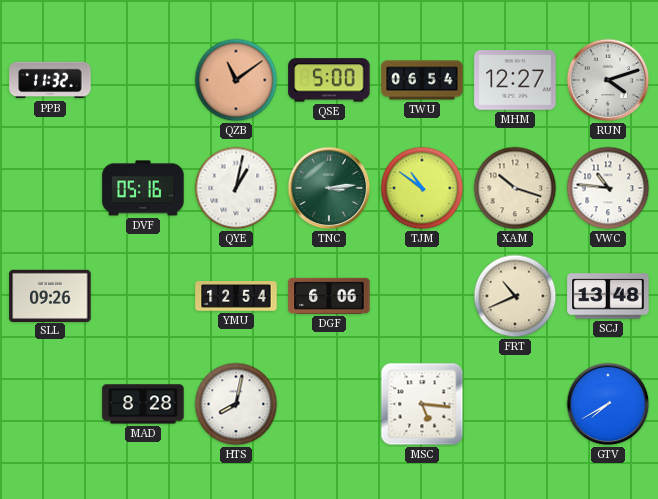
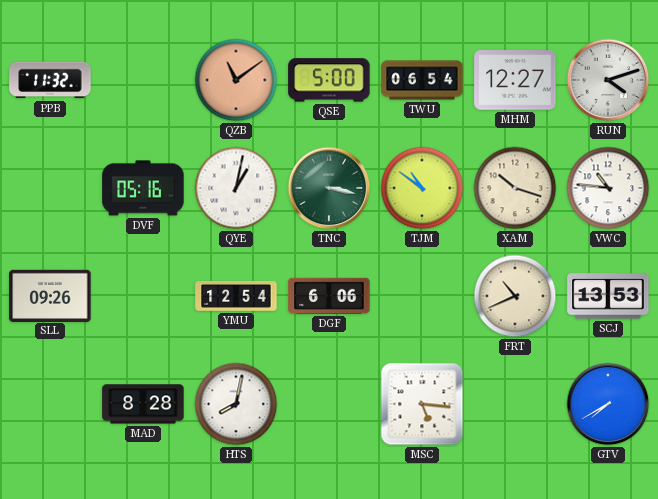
TNC: 3:14 -> 3:17 (329, 188)
SCJ: 13:48 -> 13:53 (608, 296)
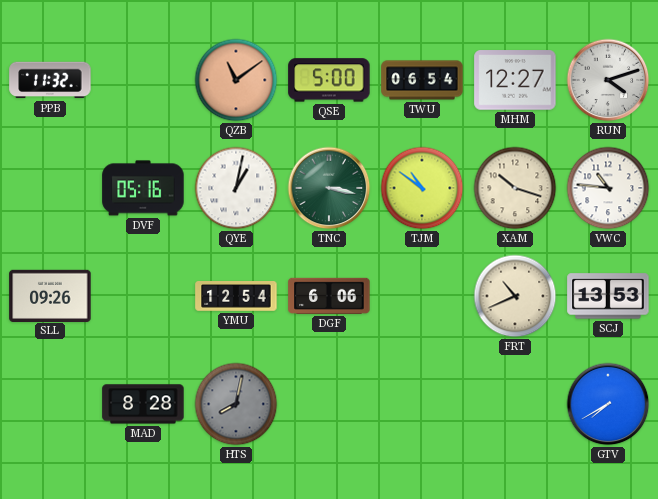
HTS dial: white -> grey (236, 404)
MSC: 5:16 -> none (422, 404)
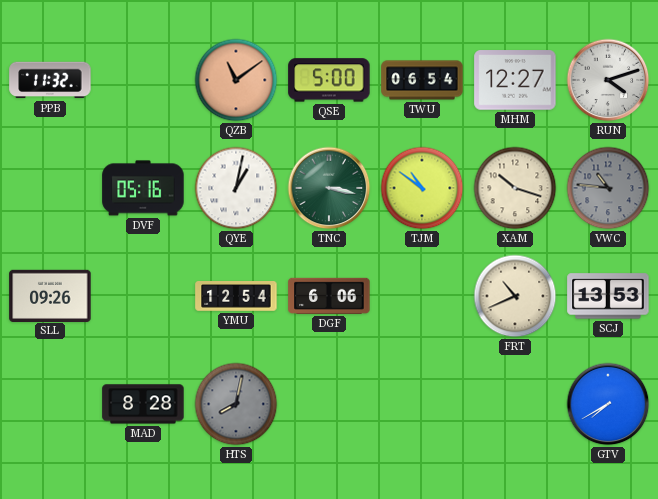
VWC dial: white -> grey (608, 188)
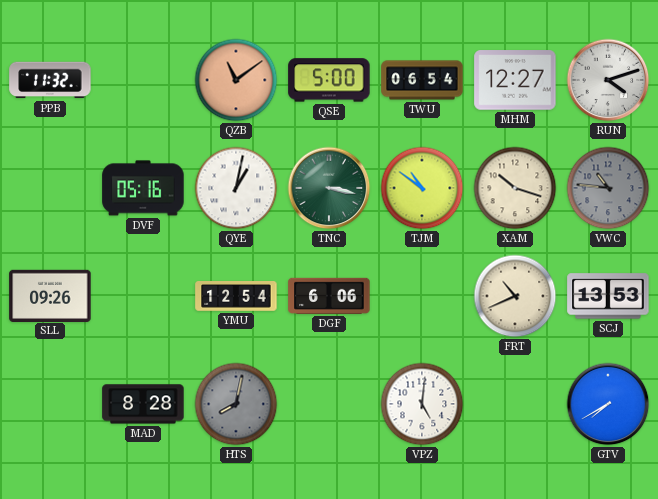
VPZ: none -> 5:01 (422, 404)
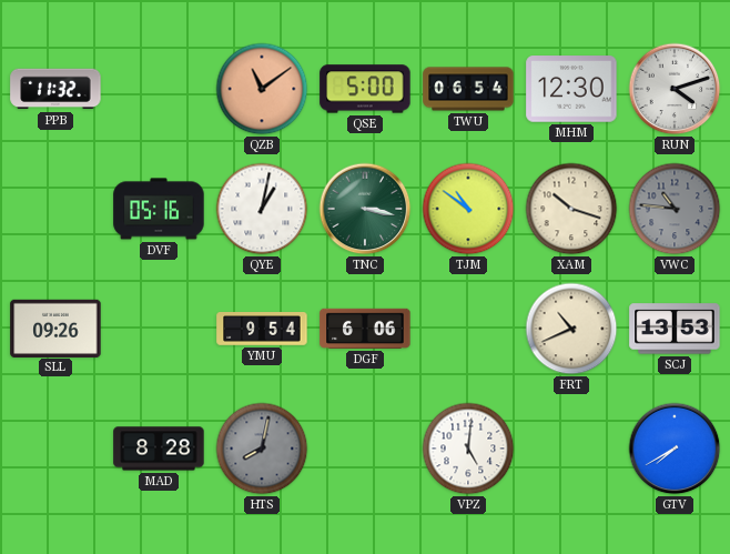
MHM: 12:27 -> 12:30 (571, 89)
YMU: 12:54 -> 9:54 (262, 330)
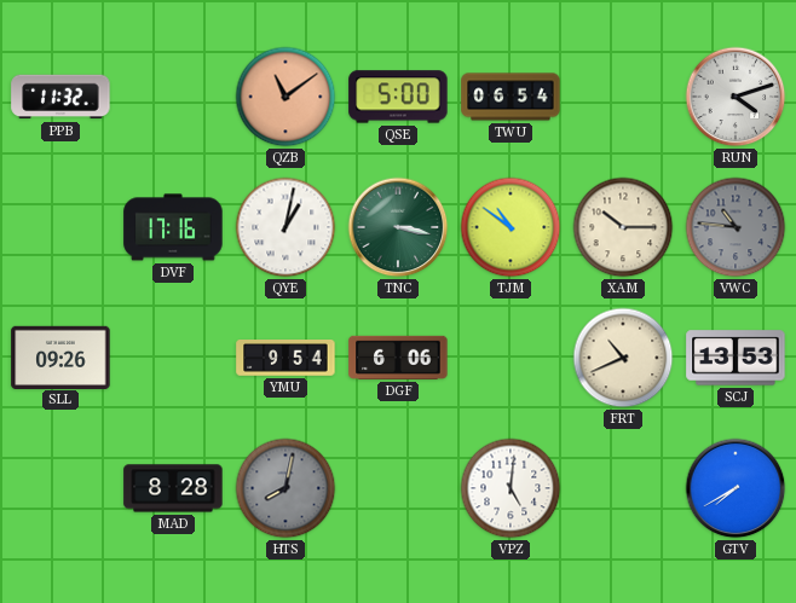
MHM: 12:30 -> none (571, 89)
DVF: 05:16 -> 17:16 (173, 227)
XAM: 10:18 -> 10:15 (623, 227)
